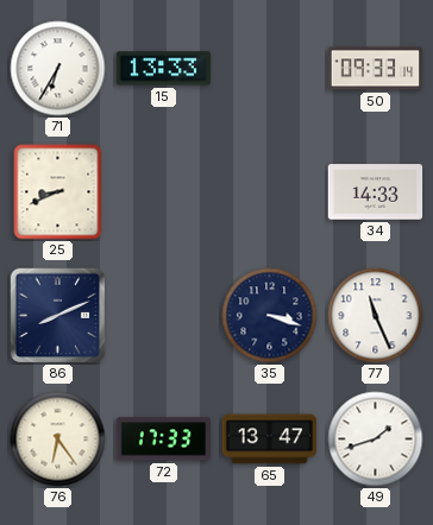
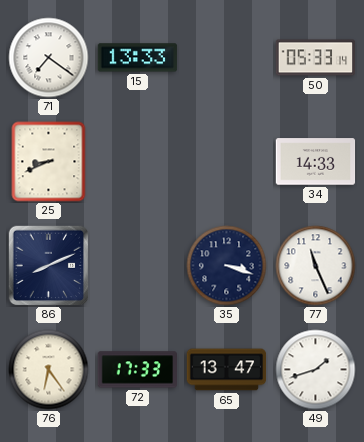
71: 6:35 -> 7:21 (49, 58)
50: 09:33 -> 05:33 (316, 58)
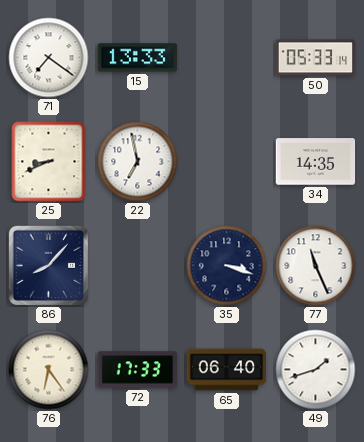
22: none -> 6:58 (138, 162)
34: 14:33 -> 14:35 (316, 162)
86: 8:11 -> 8:07 (49, 266)
65: 13:47 -> 06:40 (227, 370)
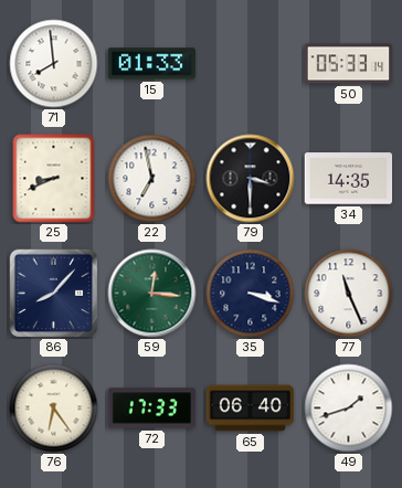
71: 7:21 -> 7:59 (54, 64)
15: 13:33 -> 01:33 (152, 64)
79: none -> 3:30 (251, 179)
59: none -> 12:16 (152, 294)
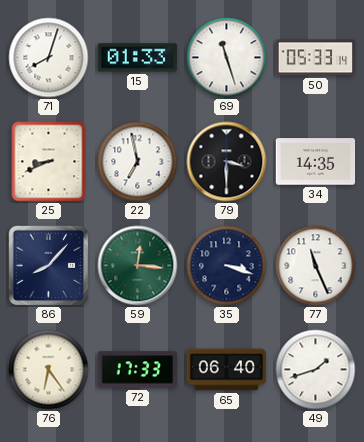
71: 7:59 -> 8:03 (49, 58)
69: none -> 11:27 (227, 58)
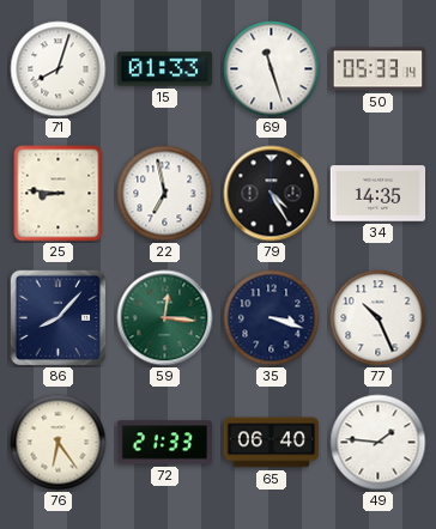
25: 8:41 -> 8:46 (59, 194)
79: 3:30 -> 4:25 (272, 194)
77: 11:26 -> 10:26 (379, 318)
72: 17:33 -> 21:33 (165, 443)
49: 1:42 -> 1:46 (379, 443)
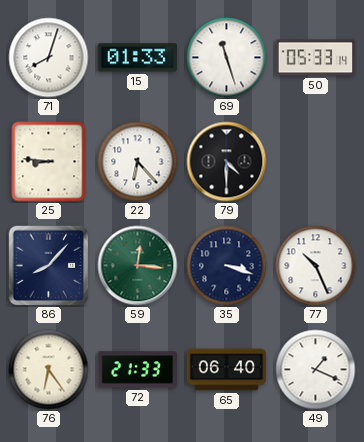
22: 6:58 -> 6:23 (138, 162)
79: 4:25 -> 4:30 (227, 162)
34: 14:35 -> none (379, 194)
49: 1:46 -> 1:19 (316, 370)
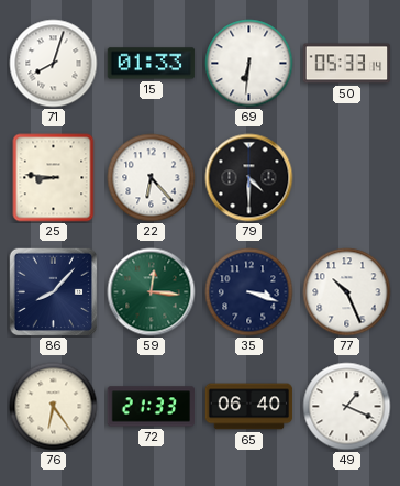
69: 11:27 -> 6:31 (249, 64)
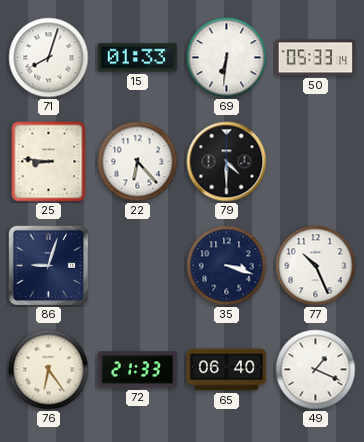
86: 8:07 -> 9:03 (49, 266)
59: 12:16 -> none (152, 292)
